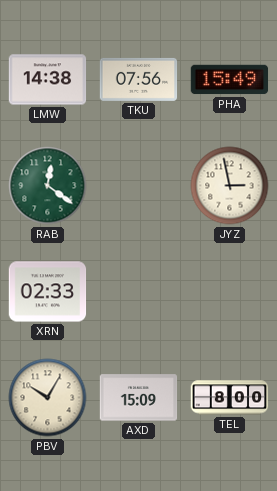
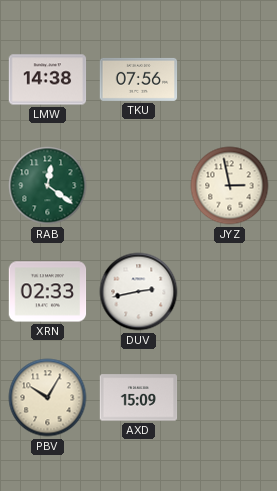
PHA: 15:49 -> none (230, 80)
DUV: none -> 2:43 (139, 292)
TEL: 8:00 -> none (230, 398)
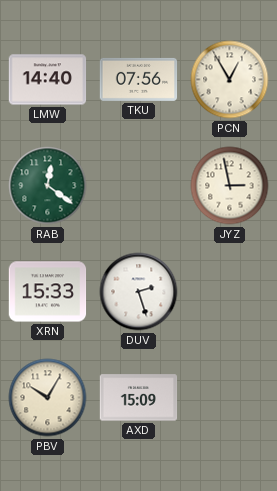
LMW: 14:38 -> 14:40 (48, 80)
PCN: none -> 12:55 (230, 80)
XRN: 02:33 -> 15:33 (48, 292)
DUV: 2:43 -> 2:27 (139, 292)
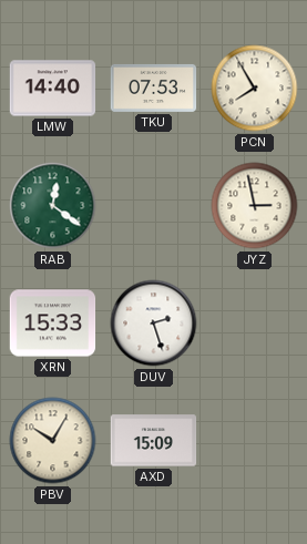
TKU: 07:56 -> 07:53 (154, 88)
PCN: 12:55 -> 7:55 (255, 89)
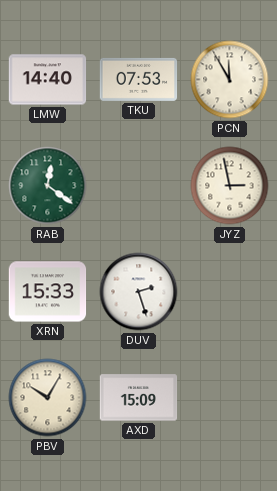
PCN: 7:55 -> 11:55 (230, 80)
